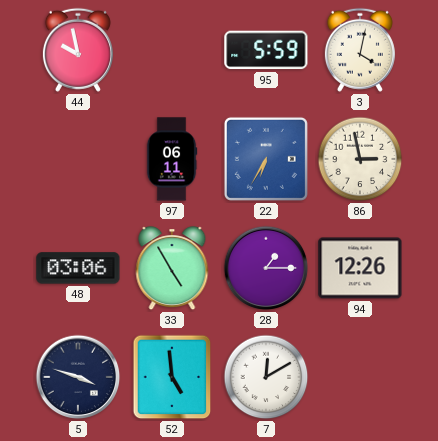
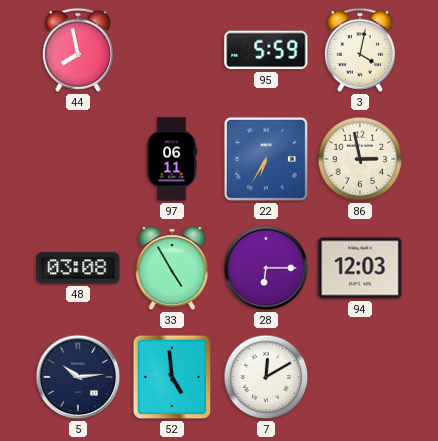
44: 9:58 -> 7:58 (78, 50)
48: 03:06 -> 03:08 (78, 268)
28: 1:15 -> 6:15 (266, 268)
94: 12:26 -> 12:03 (360, 268)
5: 3:48 -> 10:14 (78, 377)
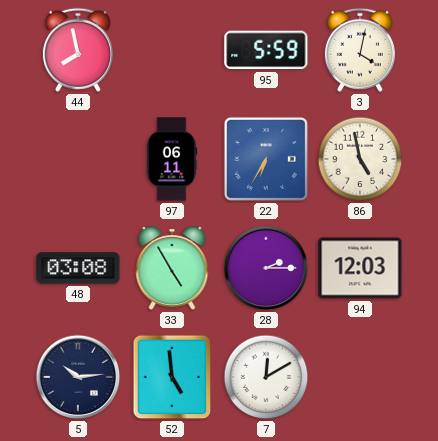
86: 2:58 -> 4:58 (360, 159)
28: 6:15 -> 2:15 (266, 268)
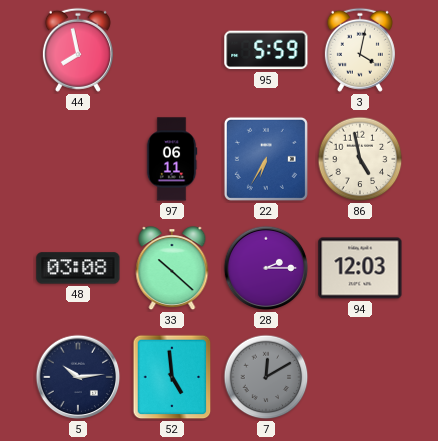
33: 4:55 -> 10:22 (172, 269)
7 dial: white -> grey (266, 377)
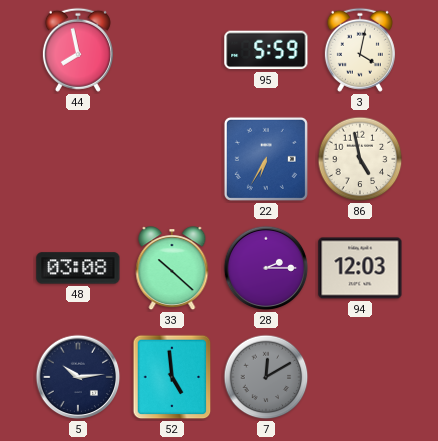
97: 06:11 -> none (172, 159)
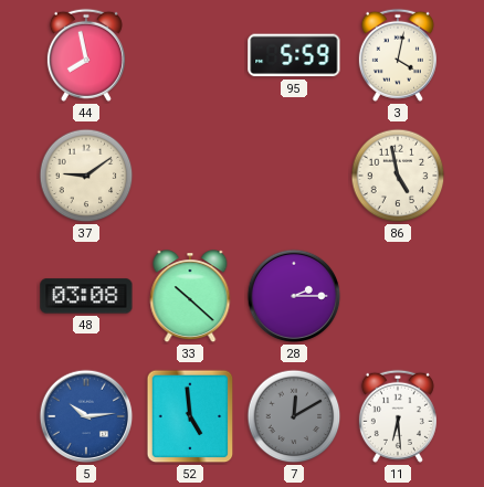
37: none -> 9:09 (86, 176)
22: 6:35 -> none (266, 159)
94: 12:03 -> none (360, 268)
5 dial: navy -> blue (86, 416)
11: none -> 6:29 (398, 416)
